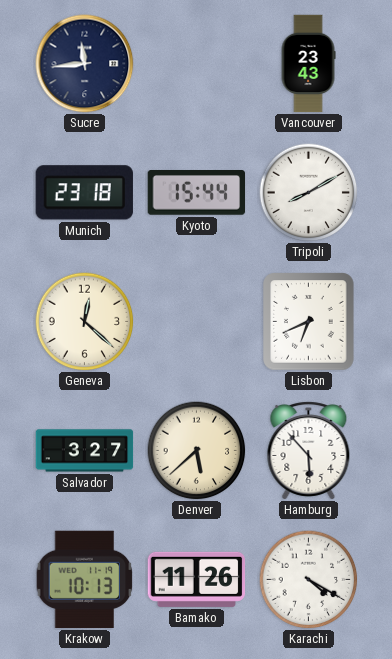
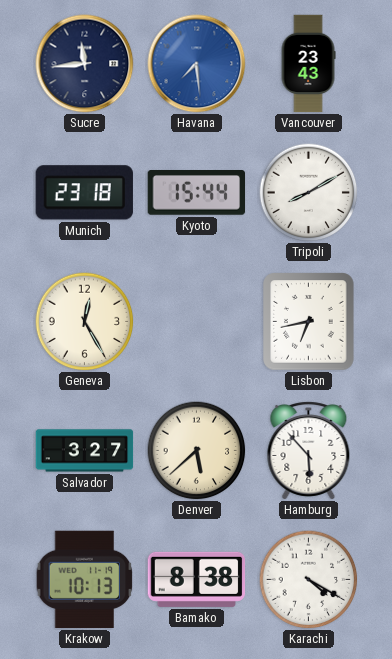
Havana: none -> 7:29 (197, 64)
Geneva: 12:22 -> 12:25 (85, 322)
Lisbon: 6:41 -> 6:43 (309, 322)
Bamako: 11:26 -> 8:38 (197, 579)
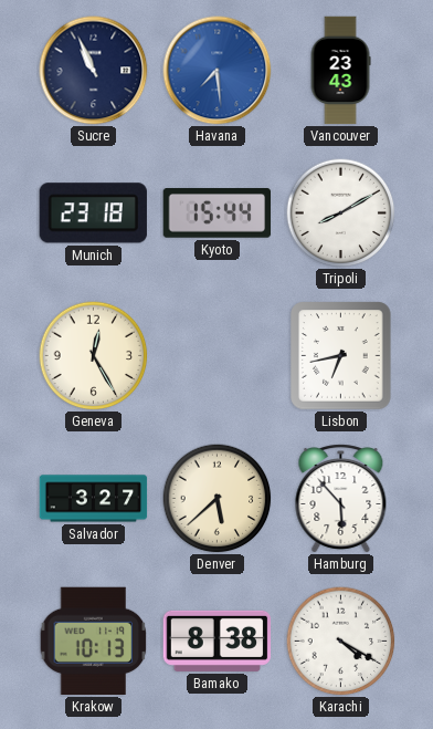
Sucre: 11:44 -> 10:56 (94, 71)
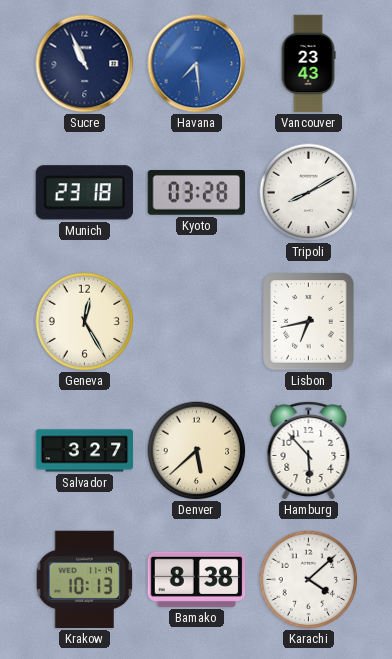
Kyoto: 15:44 -> 03:28 (197, 193)
Karachi: 4:20 -> 4:08 (309, 580)
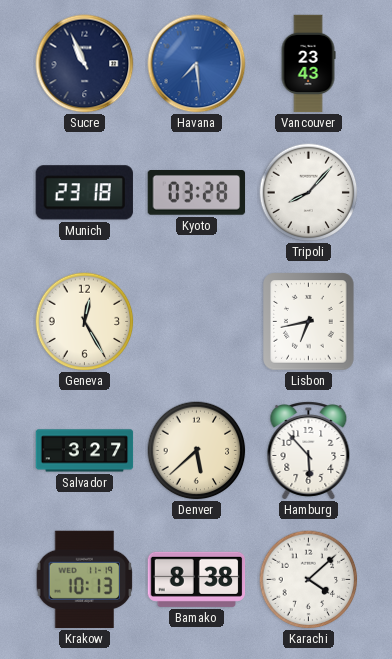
Tripoli: 8:10 -> 8:07 (309, 193)
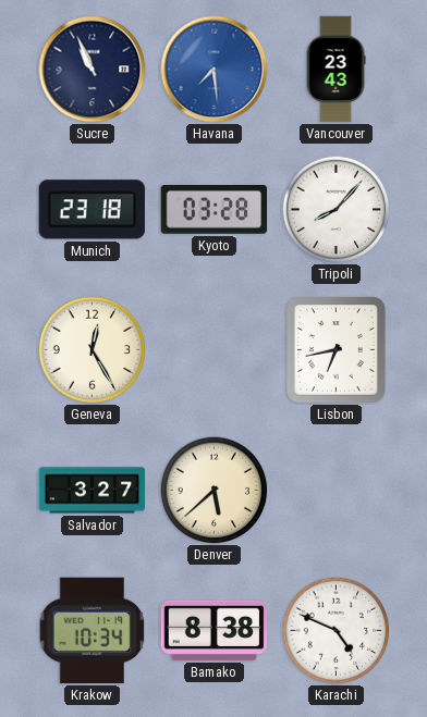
Hamburg: 5:53 -> none (309, 451)
Krakow: 10:13 -> 10:34 (93, 631)
Karachi: 4:08 -> 4:49 (337, 631)
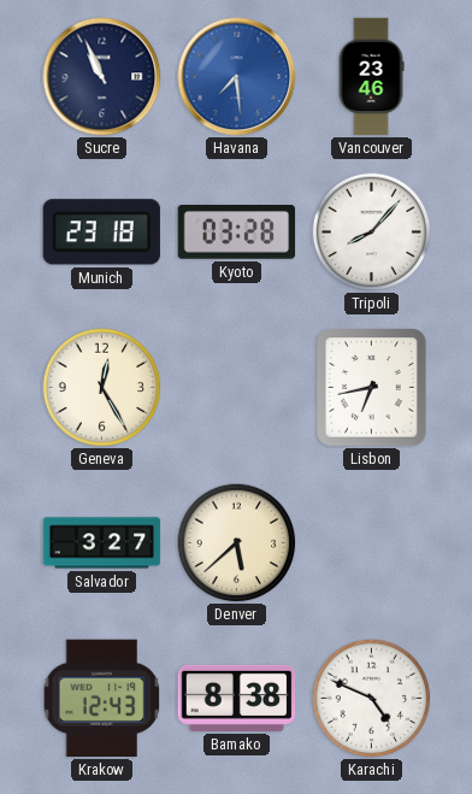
Vancouver: 23:43 -> 23:46 (371, 77)
Krakow: 10:34 -> 12:43 (102, 699)
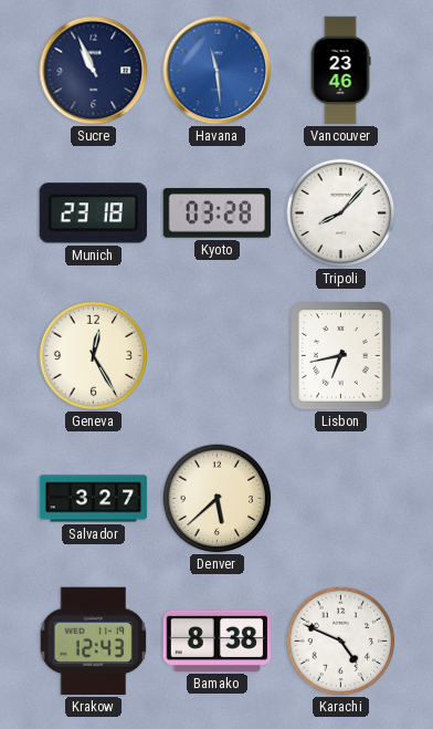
Havana: 7:29 -> 11:29 (218, 71)
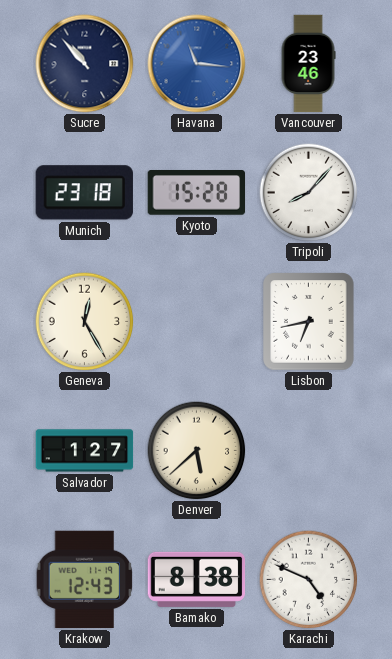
Sucre: 10:56 -> 10:53 (85, 64)
Havana: 11:29 -> 11:16 (197, 64)
Kyoto: 03:28 -> 15:28 (197, 193)
Salvador: 3:27 -> 1:27 (85, 451)
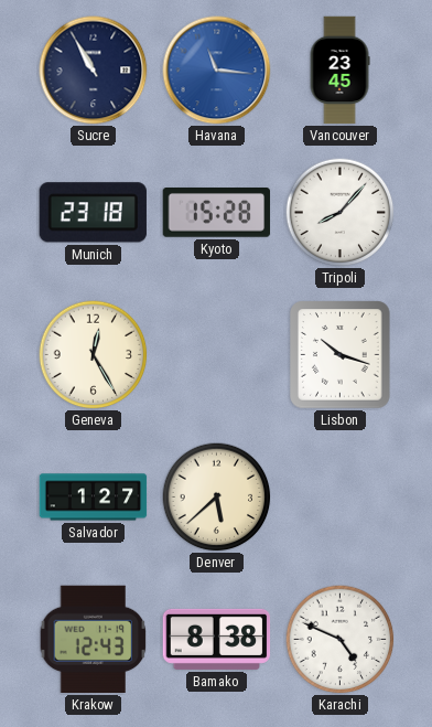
Sucre: 10:53 -> 10:55 (94, 71)
Vancouver: 23:46 -> 23:45 (339, 71)
Lisbon: 6:43 -> 10:18 (341, 355)
